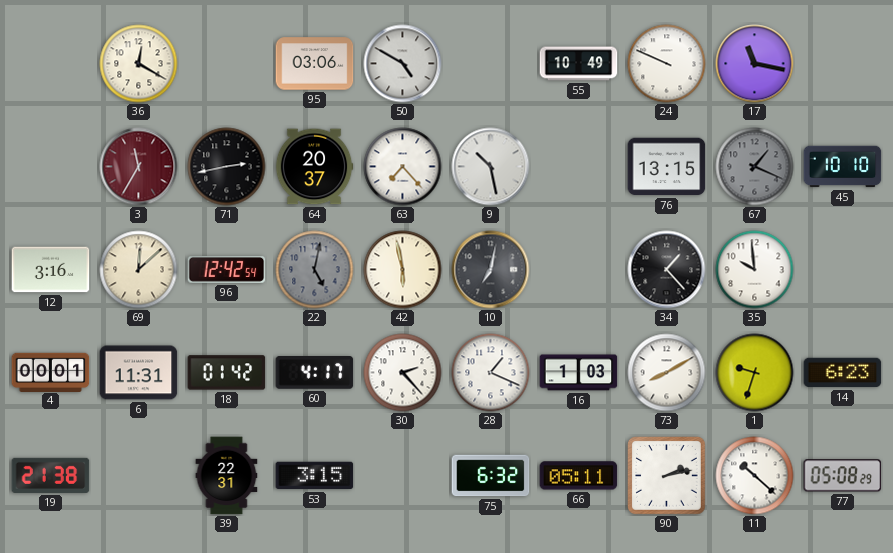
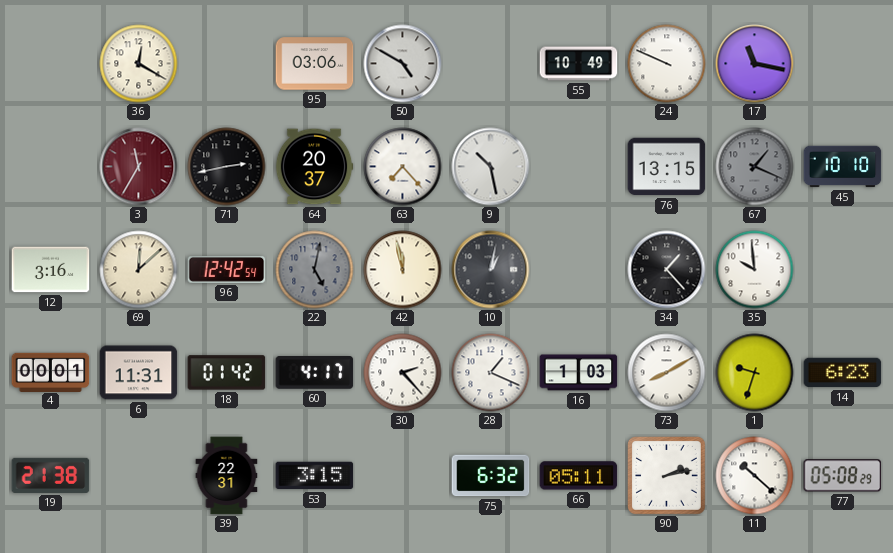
42: 5:58 -> 11:58 (403, 270)
10: 7:02 -> 1:02 (491, 270)
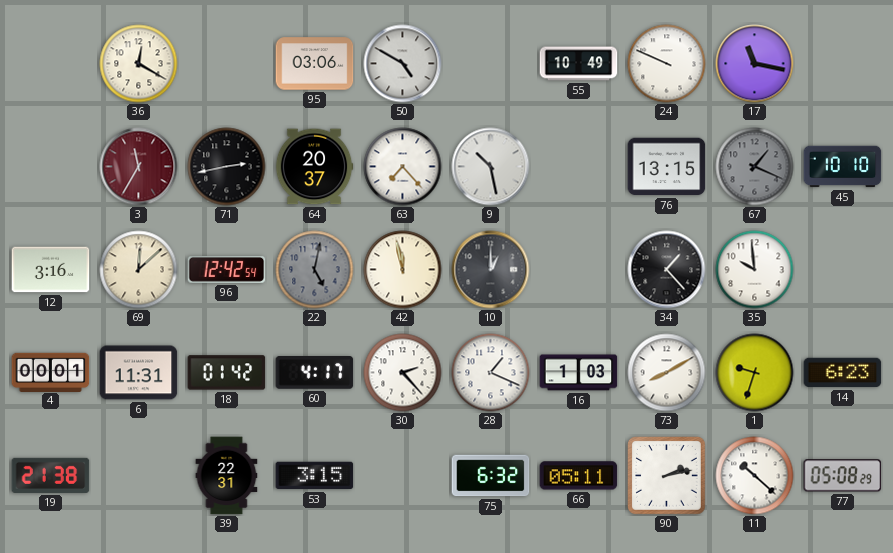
10: 1:02 -> 1:00 (491, 270)
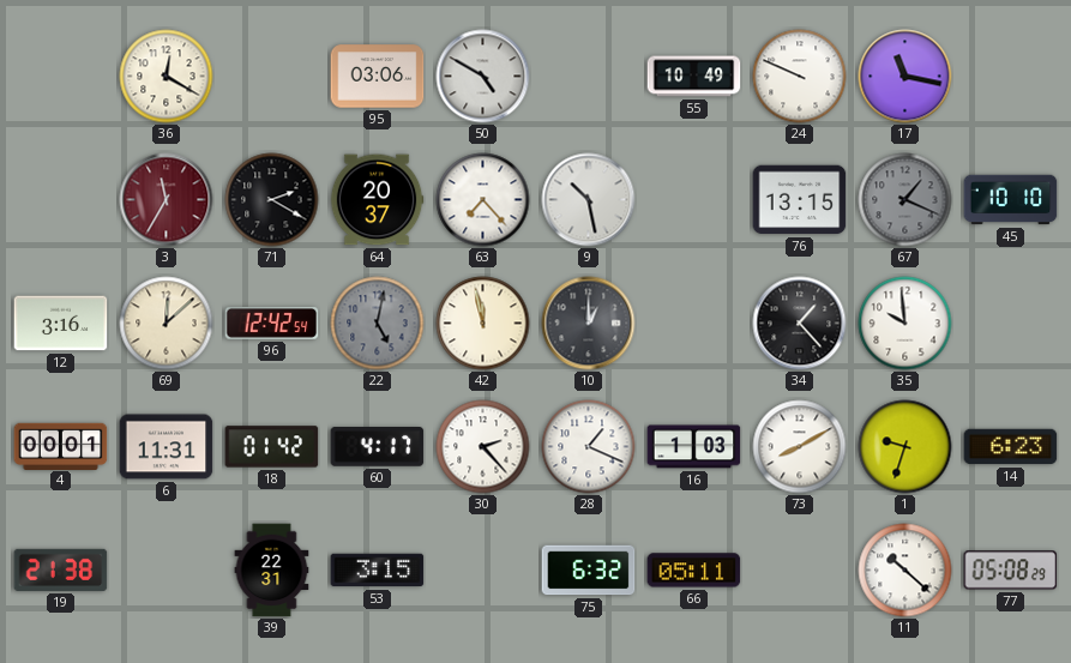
71: 2:43 -> 2:20 (272, 200)
90: 2:13 -> none (667, 476)
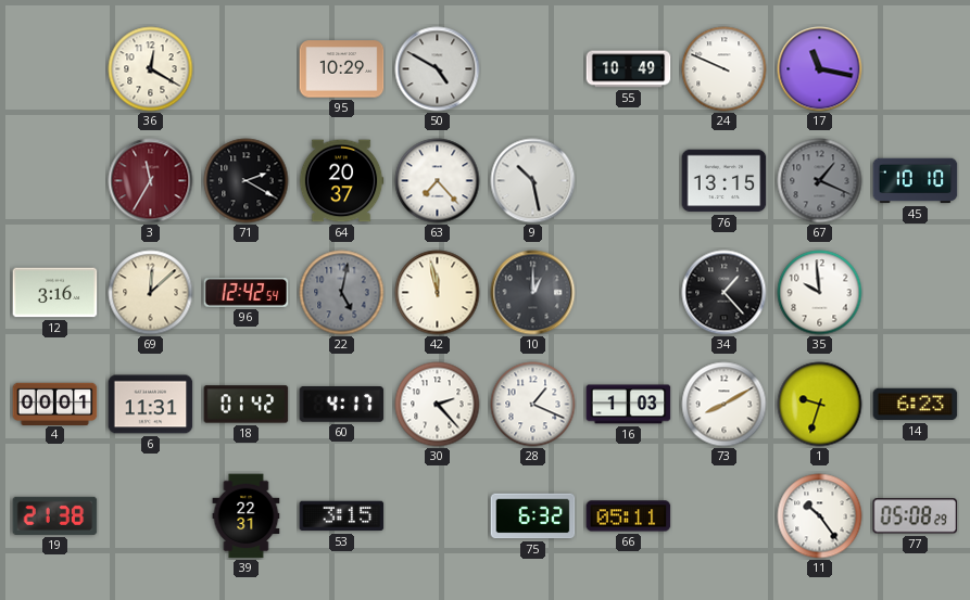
95: 03:06 -> 10:29 (342, 69)
11: 10:22 -> 10:24 (820, 516)
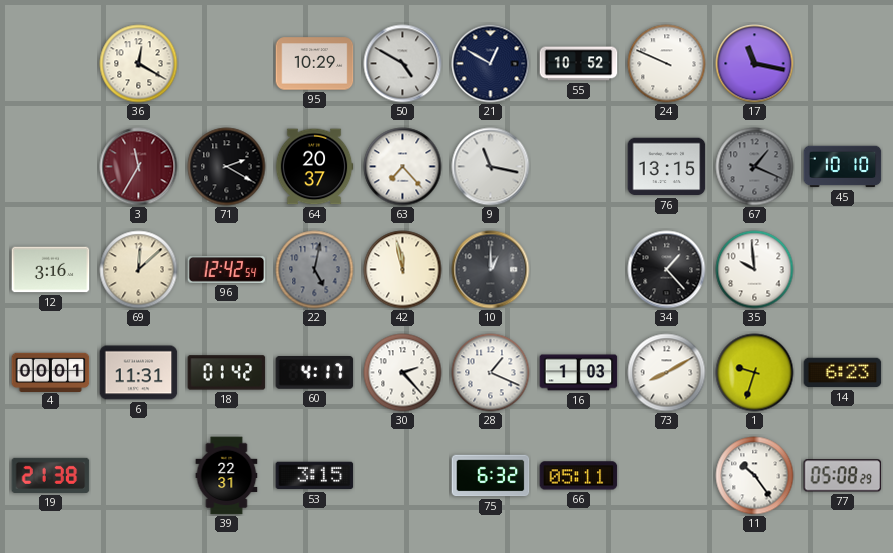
21: none -> 12:50 (491, 64)
55: 10:49 -> 10:52 (579, 64)
9: 10:28 -> 11:17 (491, 167)
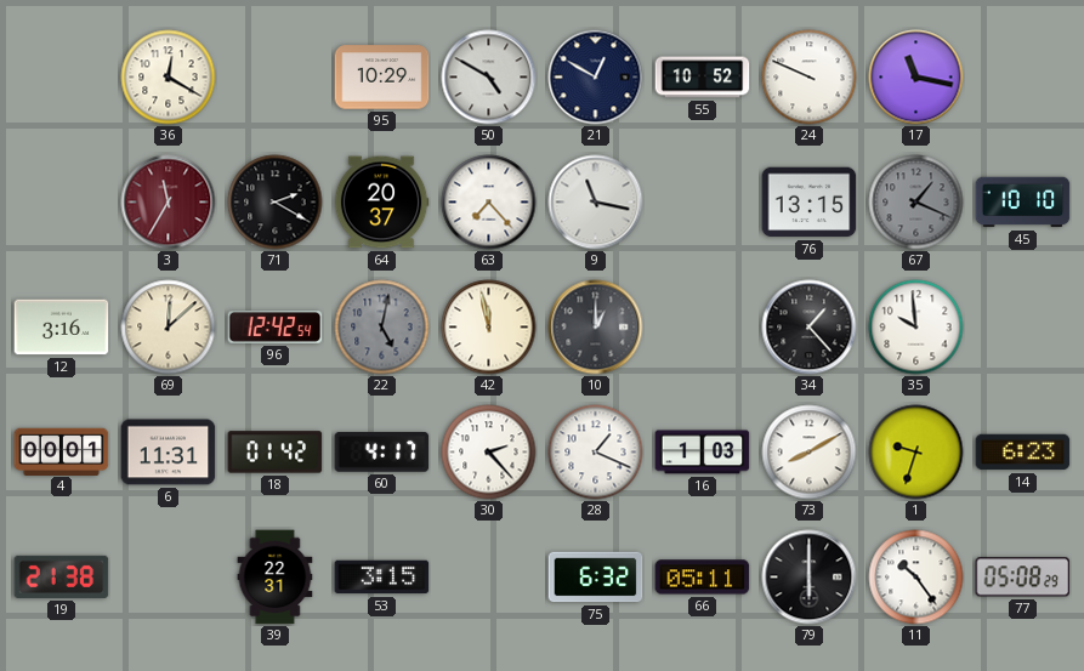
79: none -> 6:00 (810, 578)
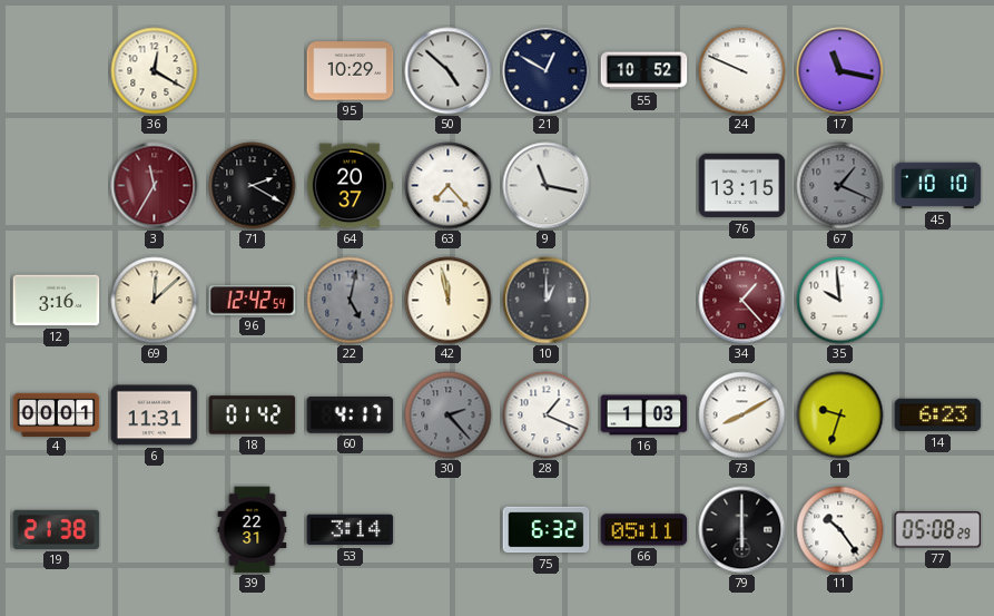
50: 4:50 -> 4:52 (449, 71)
34 dial: black -> burgundy (742, 301)
30 dial: white -> grey (449, 415)
53: 3:15 -> 3:14 (351, 530)
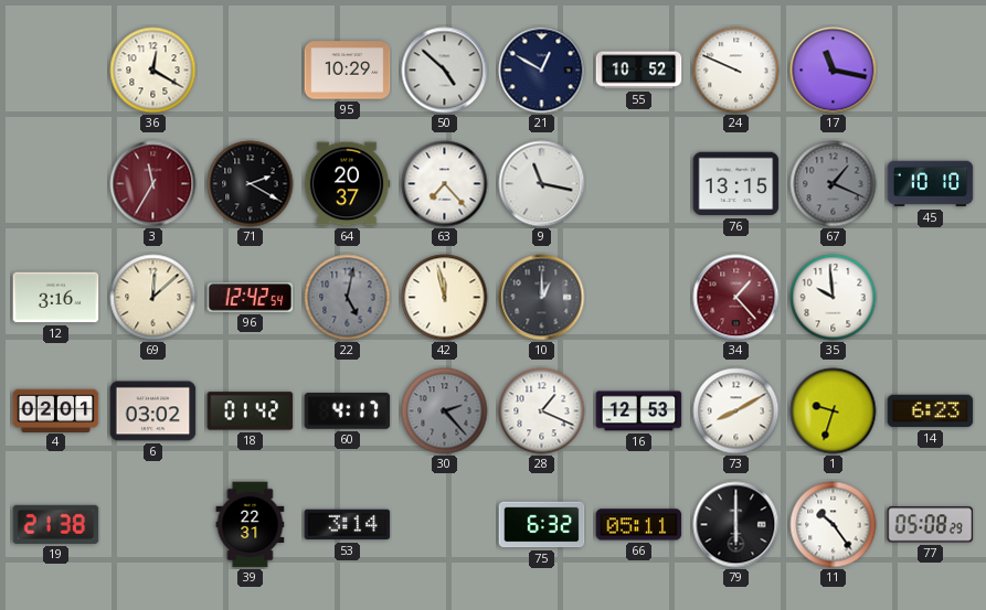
4: 00:01 -> 02:01 (56, 410)
6: 11:31 -> 03:02 (153, 411)
16: 1:03 -> 12:53 (639, 411)
